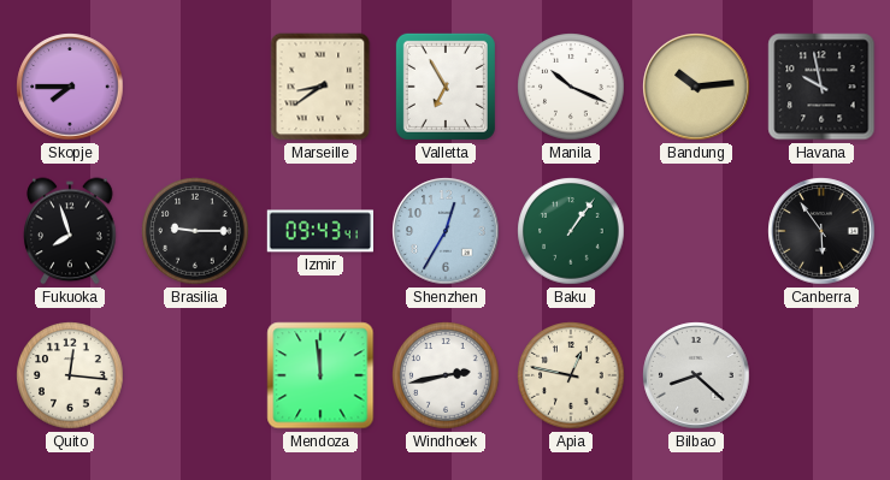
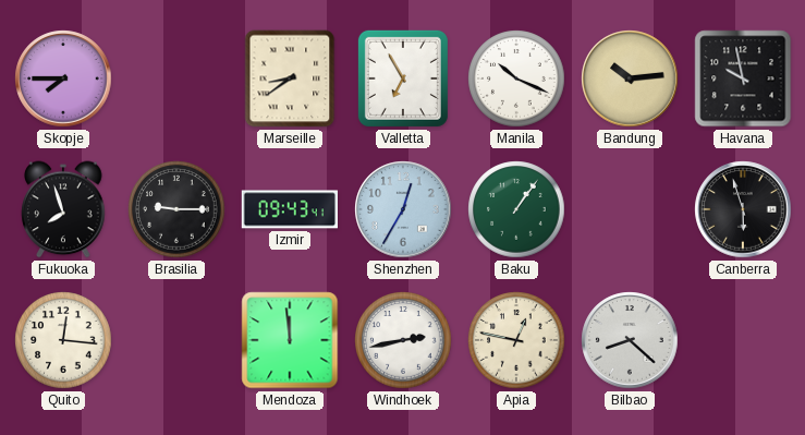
Canberra: 5:54 -> 5:57 (743, 209)
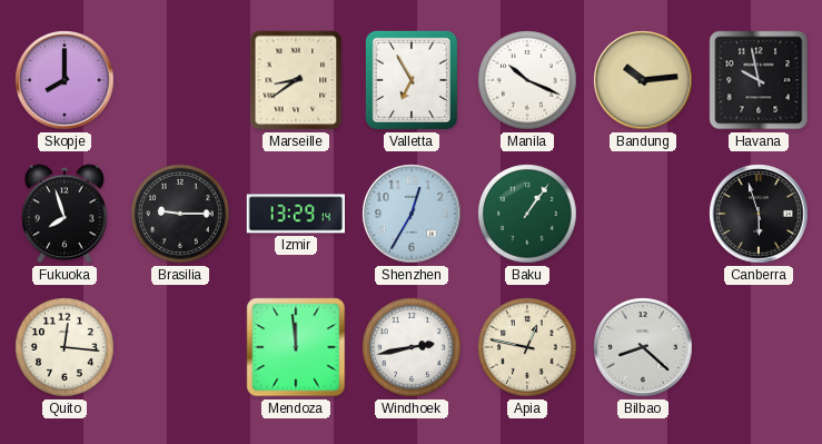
Skopje: 7:45 -> 8:00 (65, 80)
Izmir: 09:43 -> 13:29 (295, 214)
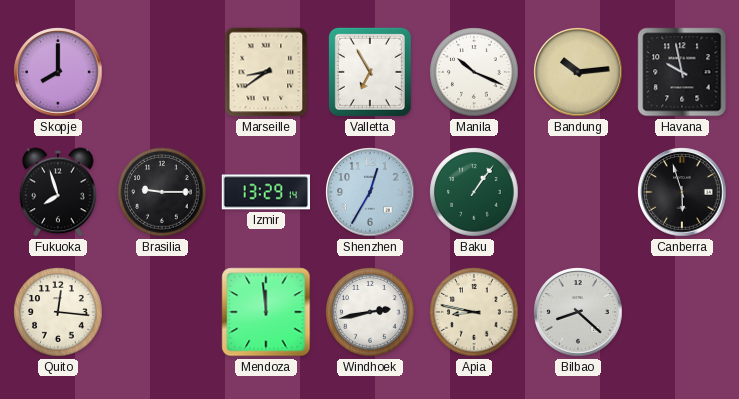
Apia: 12:47 -> 8:47 (474, 312)
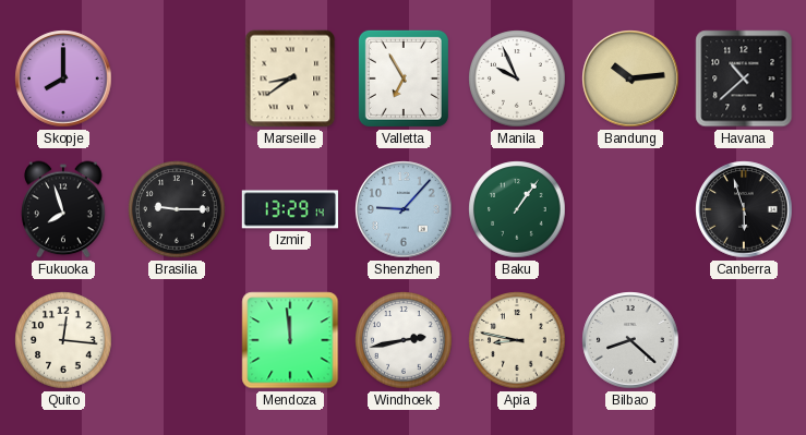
Manila: 10:19 -> 9:56 (517, 78)
Havana: 9:58 -> 10:38 (744, 78)
Shenzhen: 12:35 -> 9:07 (404, 209)
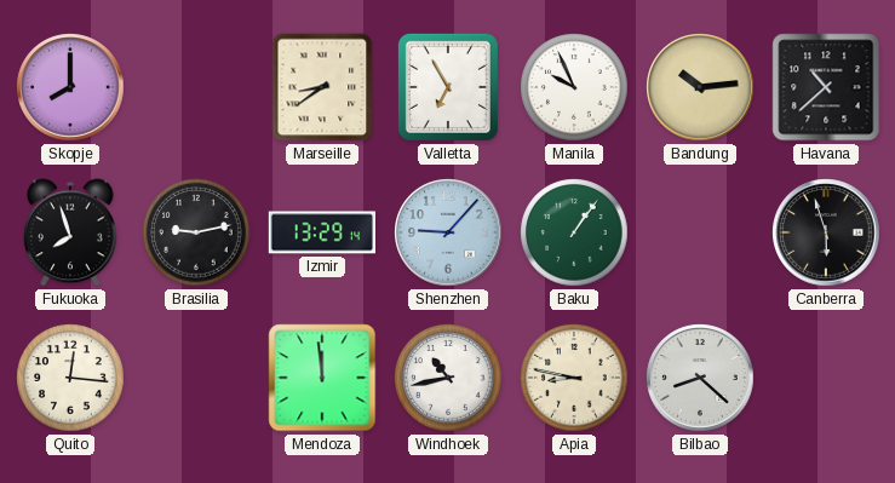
Brasilia: 9:15 -> 9:13 (196, 232)
Windhoek: 2:43 -> 10:43 (448, 378)
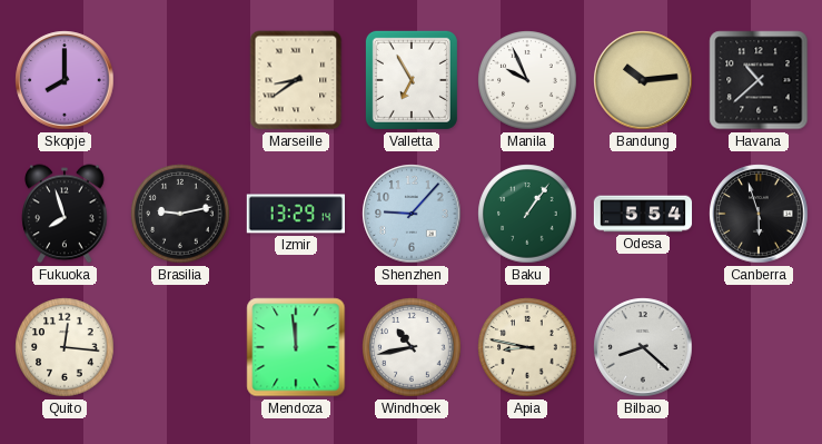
Odesa: none -> 5:54 (643, 214)
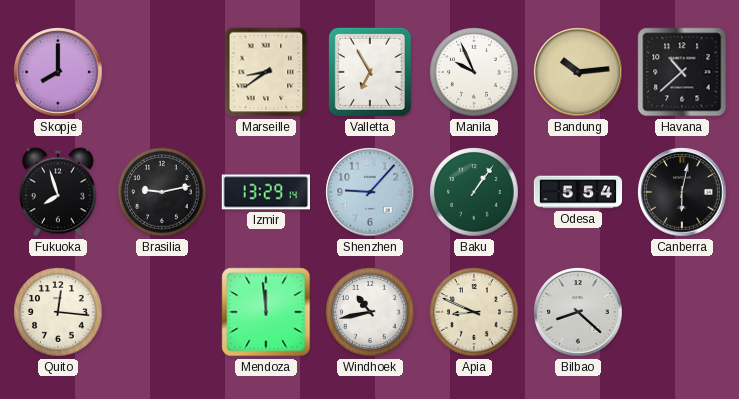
Canberra: 5:57 -> 6:02 (682, 192)
Apia: 8:47 -> 8:49 (474, 312)
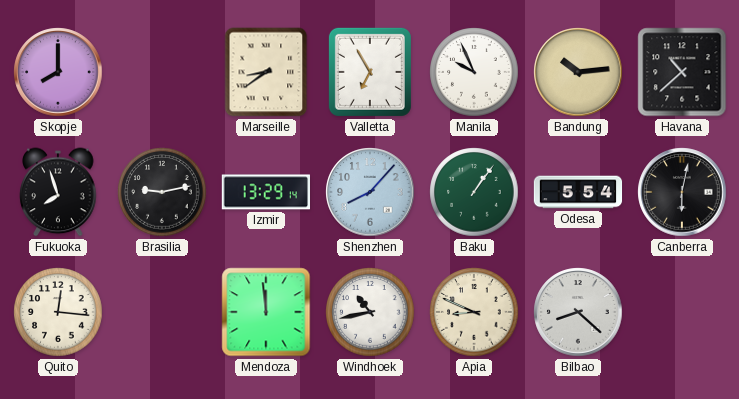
Shenzhen: 9:07 -> 8:07 (370, 192)
